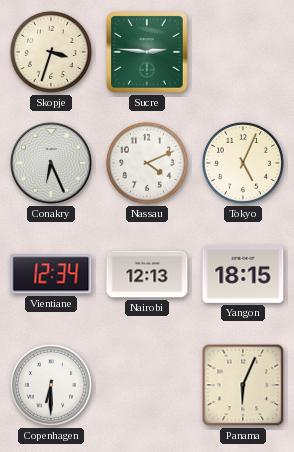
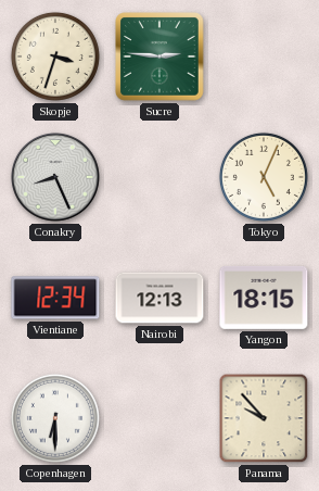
Conakry: 6:26 -> 8:26 (56, 178)
Nassau: 4:11 -> none (147, 163)
Panama: 6:04 -> 9:53 (264, 418)
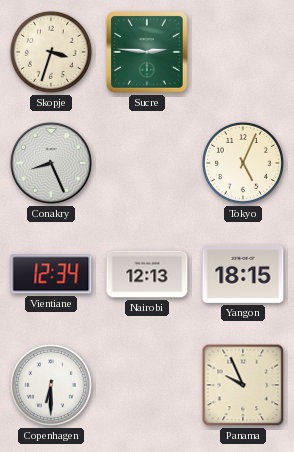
Panama: 9:53 -> 9:56 (243, 385)
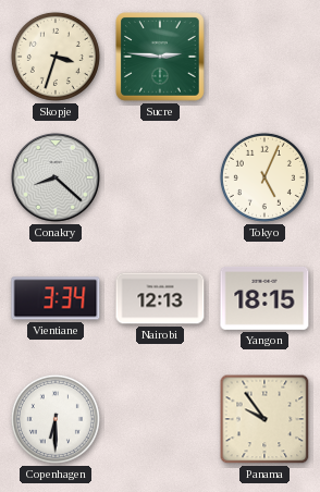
Conakry: 8:26 -> 8:22 (57, 179)
Vientiane: 12:34 -> 3:34 (56, 298)
Panama: 9:56 -> 9:54 (264, 419)
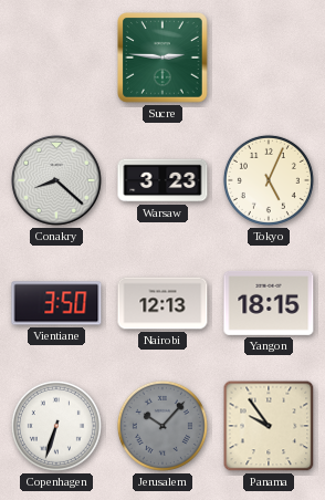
Skopje: 3:33 -> none (56, 57)
Warsaw: none -> 3:23 (162, 180)
Vientiane: 3:34 -> 3:50 (56, 303)
Copenhagen: 6:30 -> 6:33 (56, 426)
Jerusalem: none -> 10:07 (162, 426)
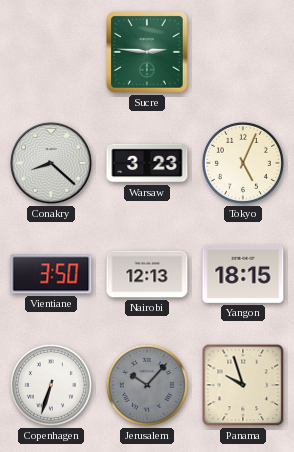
Panama: 9:54 -> 9:57 (243, 385)
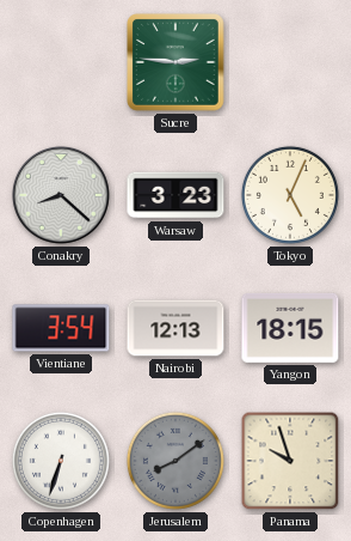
Vientiane: 3:50 -> 3:54 (61, 328)
Jerusalem: 10:07 -> 8:09 (176, 461)
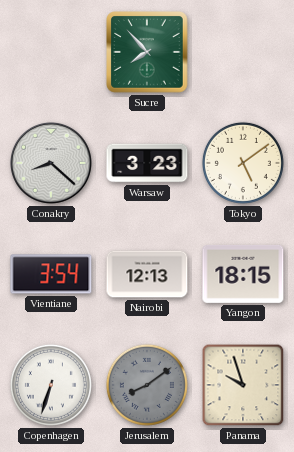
Sucre: 2:46 -> 7:53 (147, 52)
Tokyo: 5:04 -> 5:09 (243, 163)
